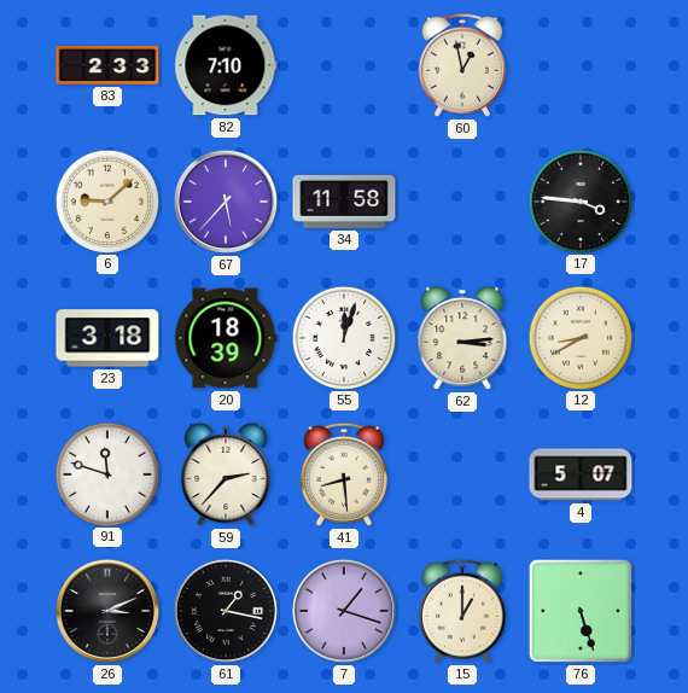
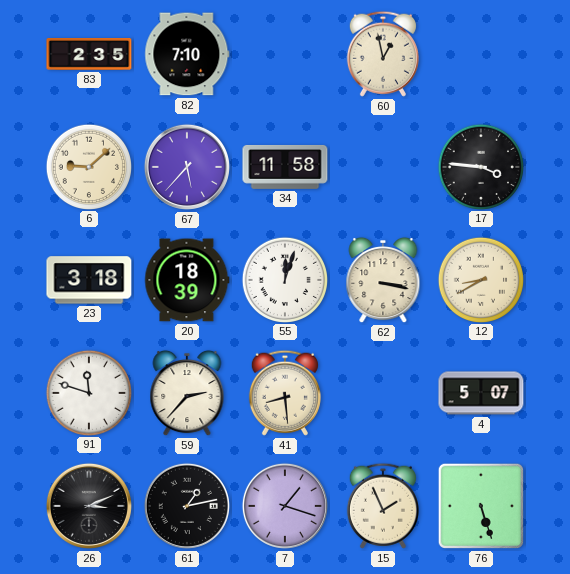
83: 2:33 -> 2:35 (89, 55)
62: 3:14 -> 3:17 (383, 280)
61: 1:17 -> 1:13 (187, 506)
15: 1:00 -> 1:56 (383, 506)
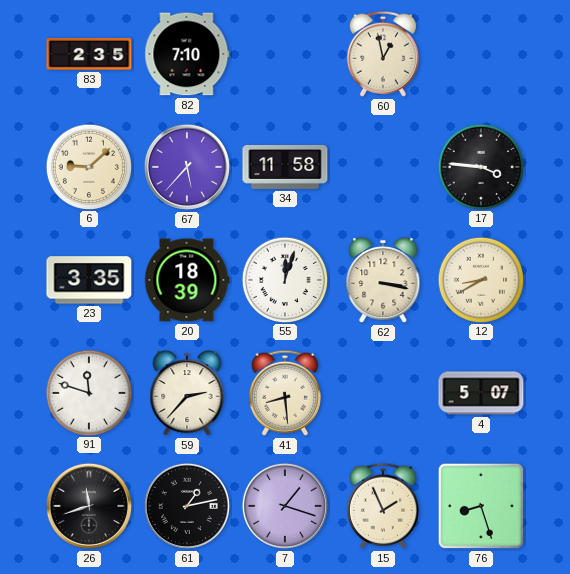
23: 3:18 -> 3:35 (89, 280)
26: 3:11 -> 11:42 (89, 506)
76: 5:27 -> 8:27 (481, 506)
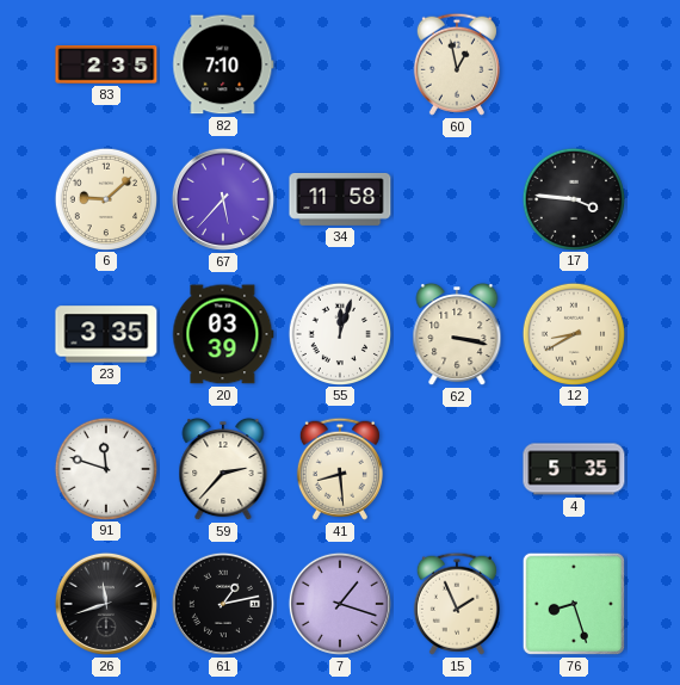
20: 18:39 -> 03:39 (223, 334)
4: 5:07 -> 5:35 (574, 469)
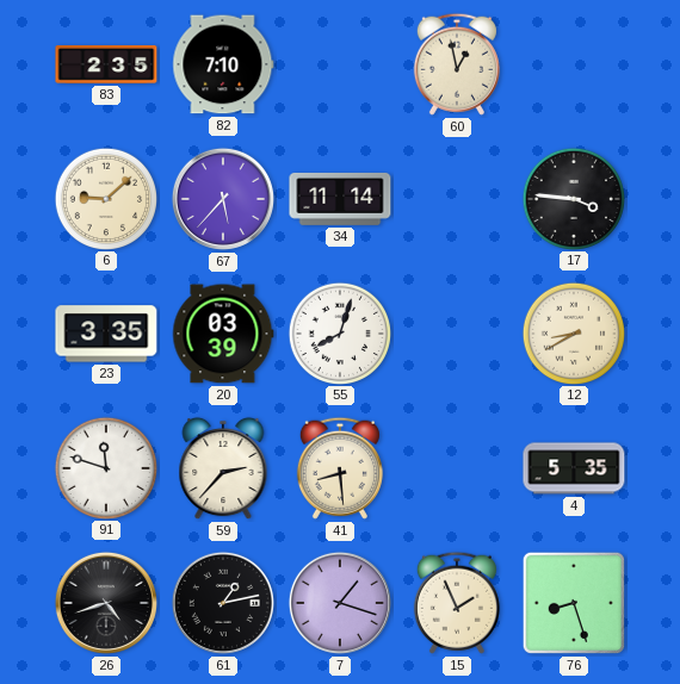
34: 11:58 -> 11:14 (340, 199)
55: 12:03 -> 8:03 (339, 332)
62: 3:17 -> none (457, 334)
26: 11:42 -> 4:42 (106, 603)
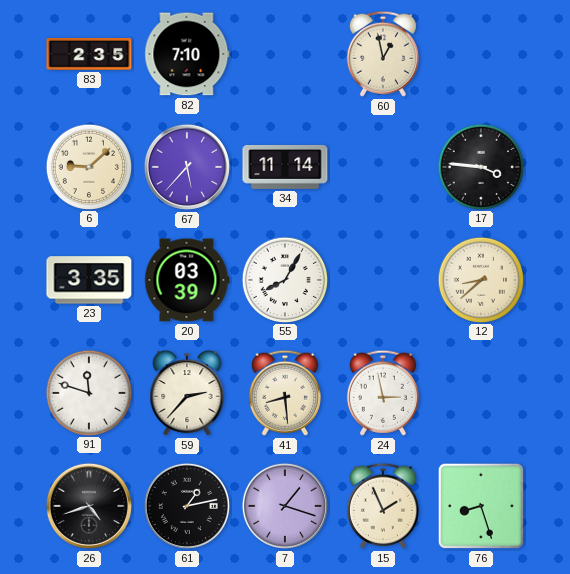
55: 8:03 -> 8:05 (284, 279)
12: 8:40 -> 8:38 (480, 279)
24: none -> 2:58 (383, 393)
4: 5:35 -> none (574, 468)
